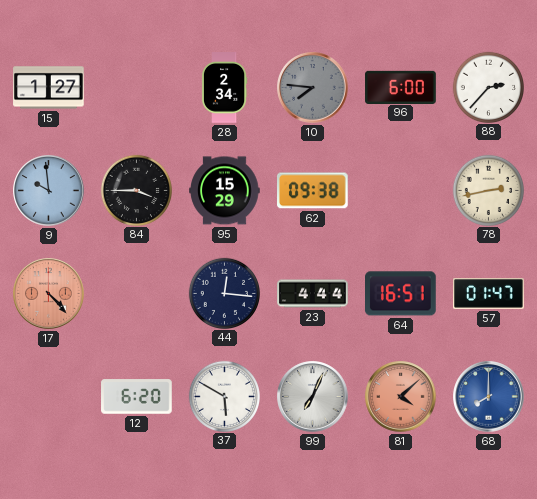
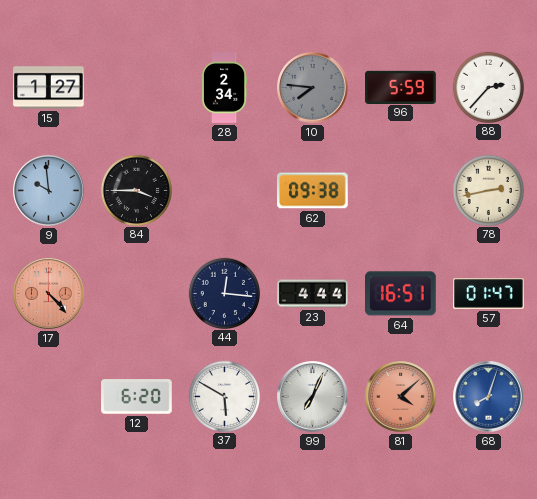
96: 6:00 -> 5:59 (401, 87)
95: 15:29 -> none (225, 191)
68: 8:00 -> 8:03 (489, 397)
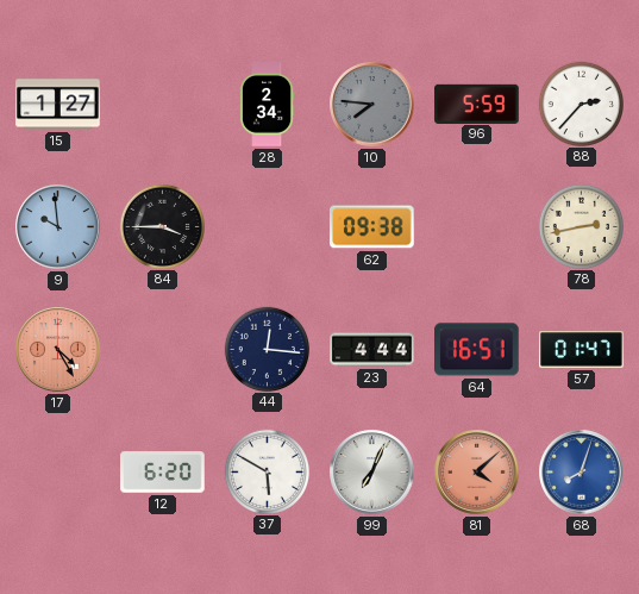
17: 4:23 -> 4:25 (58, 350)
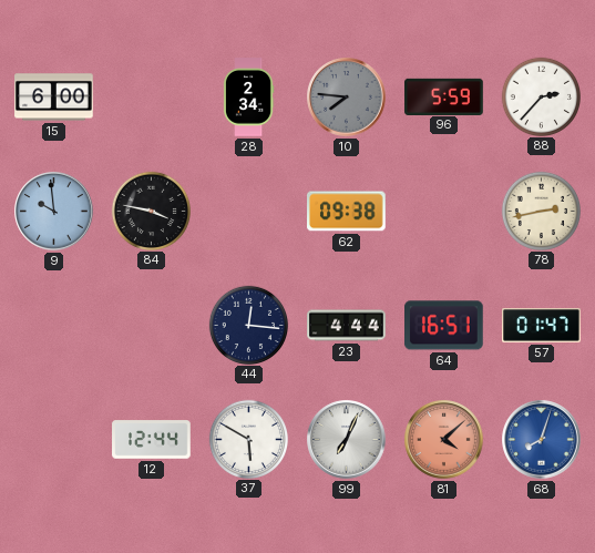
15: 1:27 -> 6:00 (54, 98)
84: 3:45 -> 3:47 (151, 211)
17: 4:25 -> none (58, 350)
12: 6:20 -> 12:44 (152, 440)
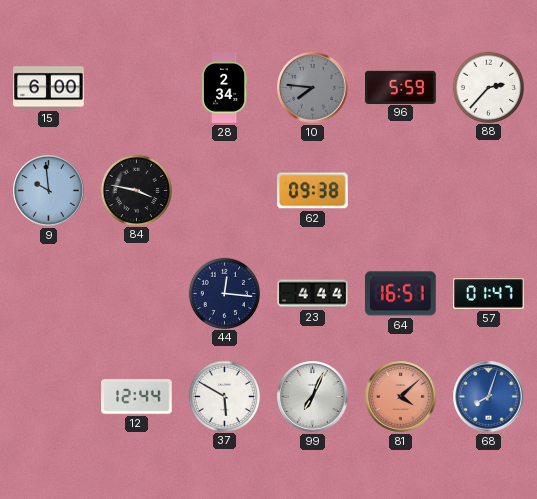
78: 2:43 -> none (541, 211)
